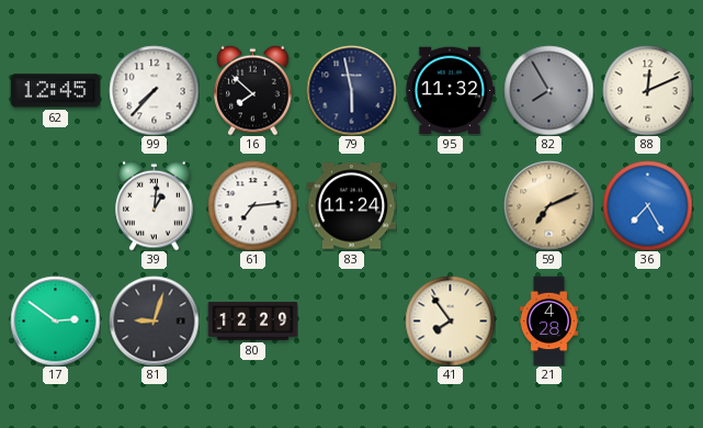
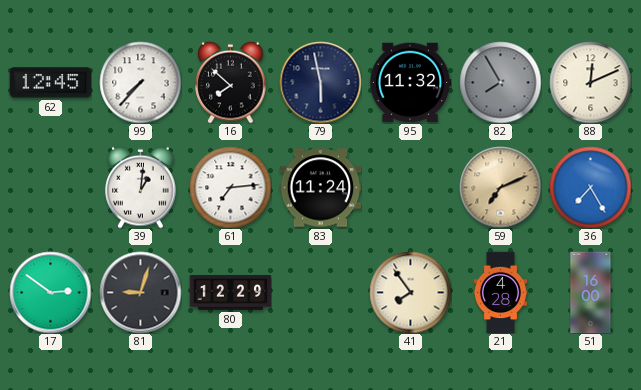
51: none -> 16:00 (591, 292)
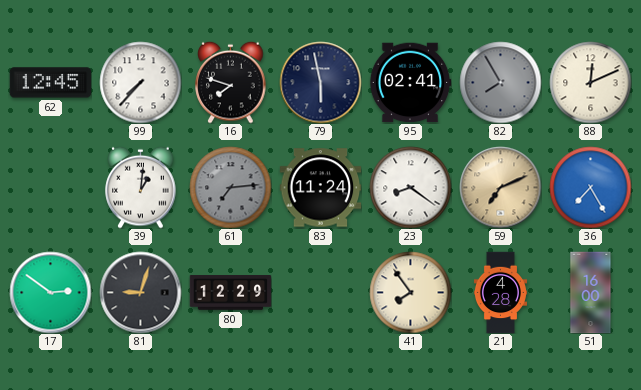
16: 7:52 -> 7:48 (231, 82)
95: 11:32 -> 02:41 (410, 83)
61 dial: white -> grey (230, 187)
23: none -> 8:21 (410, 187)
